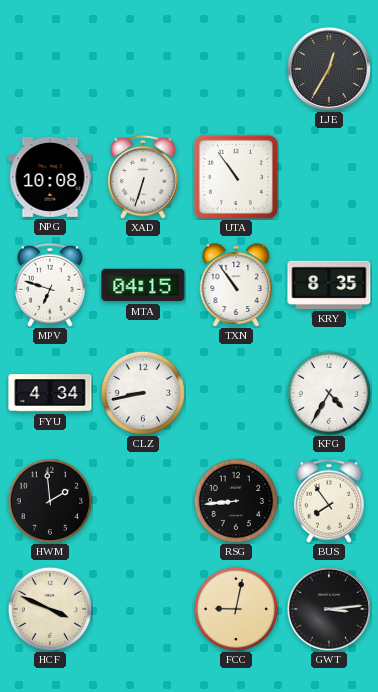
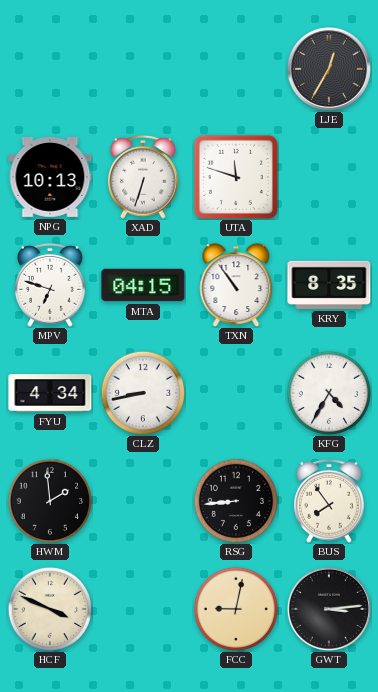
NPG: 10:08 -> 10:13 (50, 177)
UTA: 10:54 -> 11:48 (236, 177)
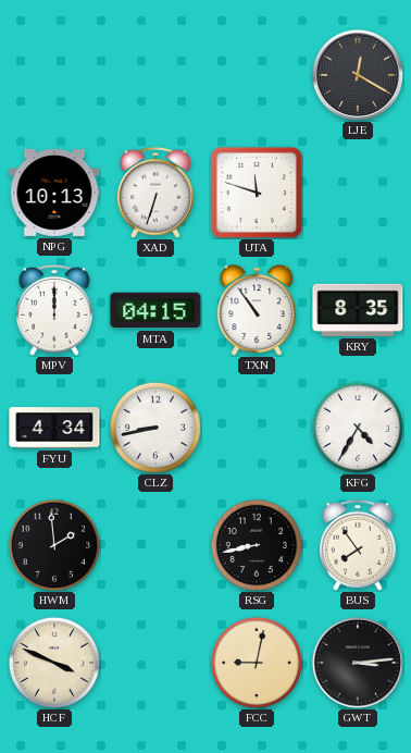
LJE: 12:35 -> 12:20 (358, 75)
MPV: 6:48 -> 12:00 (55, 310)
RSG: 8:44 -> 8:43 (256, 544)
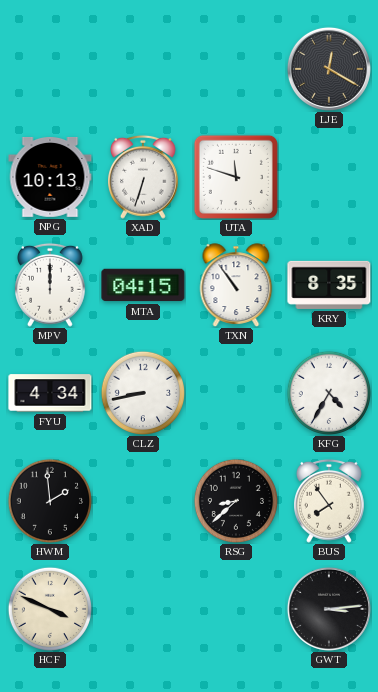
RSG: 8:43 -> 8:38 (235, 500)
FCC: 9:02 -> none (256, 662)
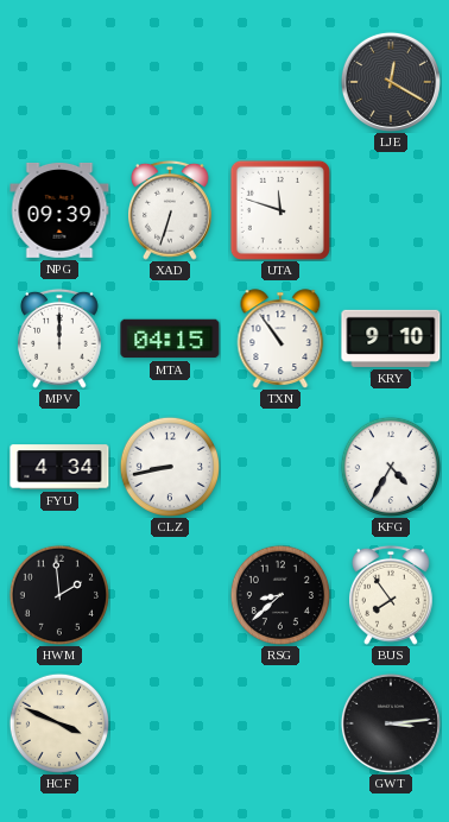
NPG: 10:13 -> 09:39 (59, 210)
KRY: 8:35 -> 9:10 (391, 339)
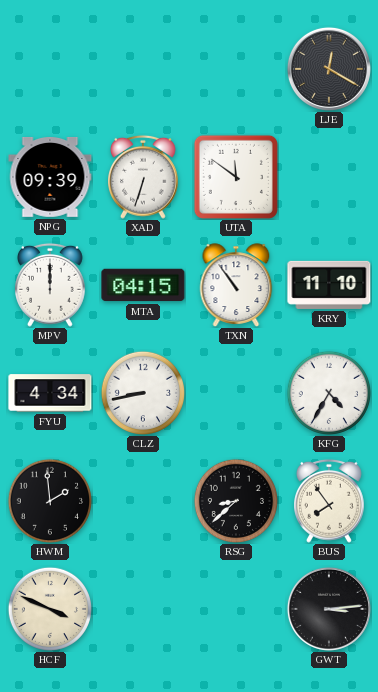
UTA: 11:48 -> 11:51 (236, 177)
KRY: 9:10 -> 11:10 (329, 285)
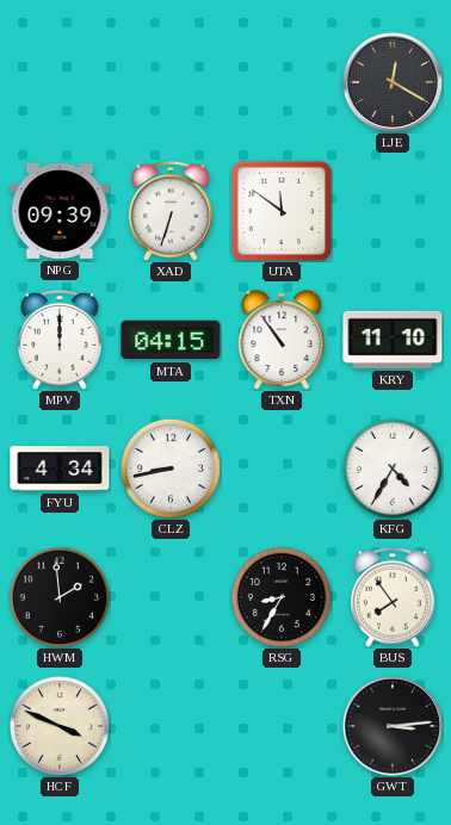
RSG: 8:38 -> 8:35 (280, 596)
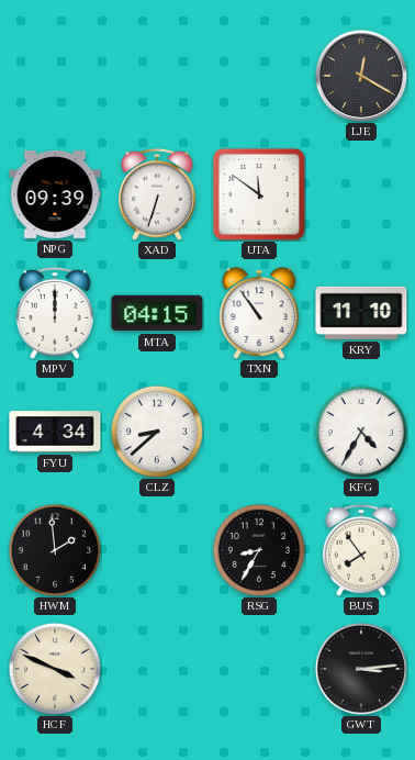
CLZ: 8:43 -> 8:38 (156, 431)
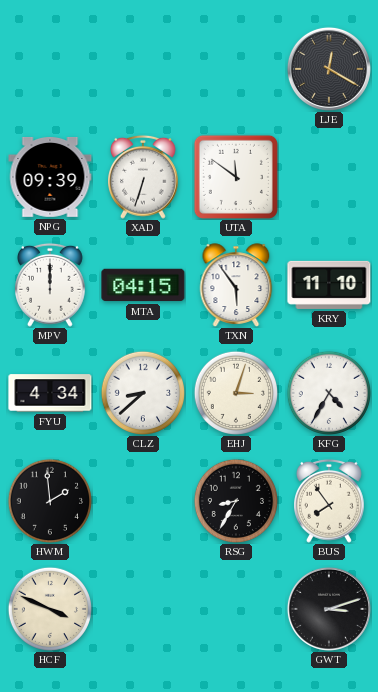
TXN: 10:54 -> 5:54 (236, 285)
EHJ: none -> 3:03 (235, 392)
GWT: 3:14 -> 3:12 (329, 609)
